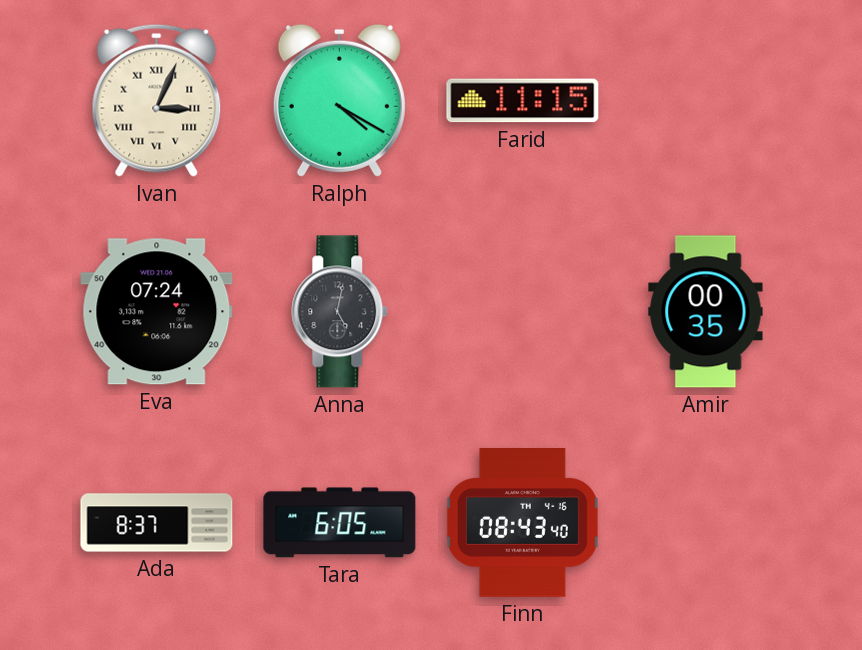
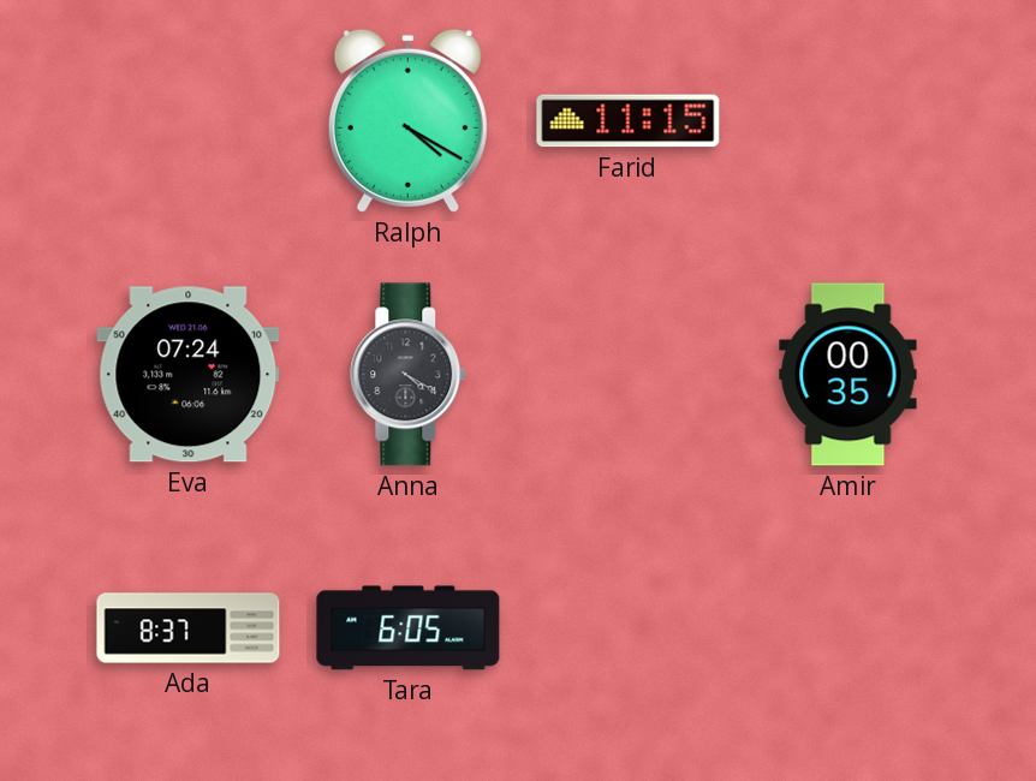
Ivan: 3:04 -> none (157, 100)
Anna: 5:02 -> 4:20 (409, 375)
Finn: 08:43 -> none (522, 523)
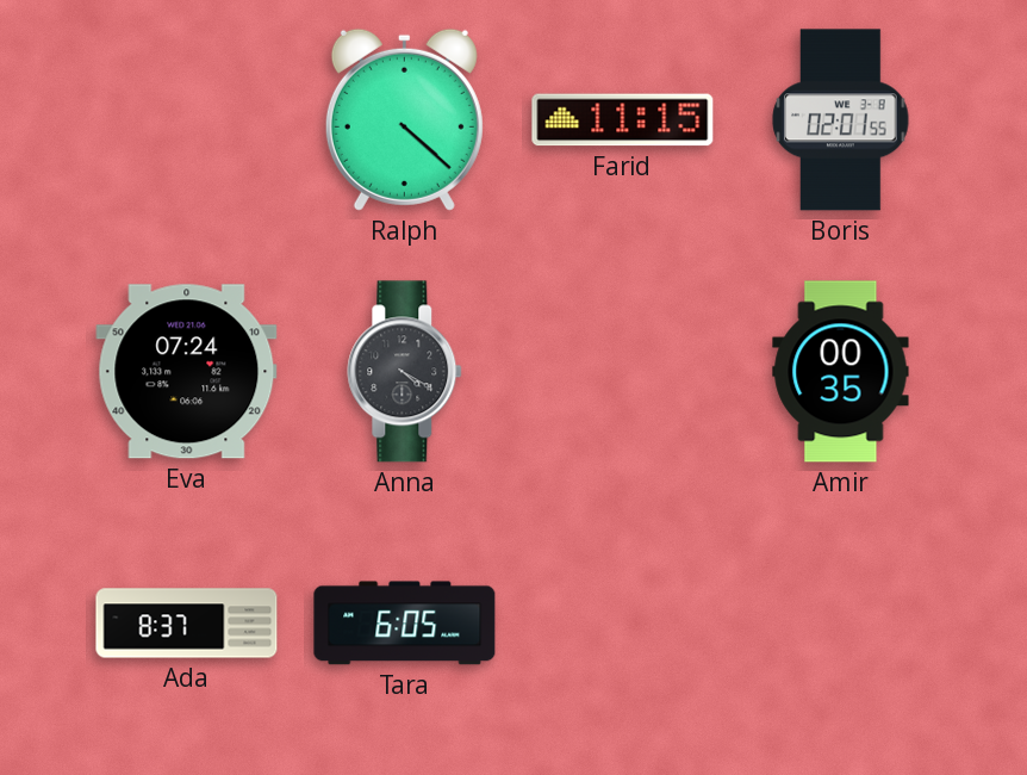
Ralph: 4:20 -> 4:22 (404, 119)
Boris: none -> 02:01 (841, 120)
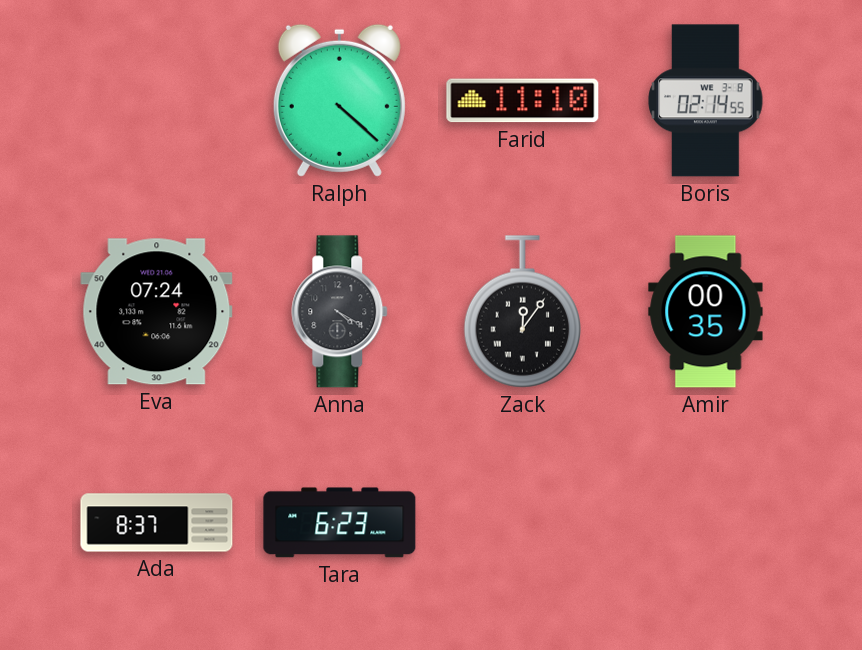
Farid: 11:15 -> 11:10 (523, 101)
Boris: 02:01 -> 02:14 (706, 101)
Zack: none -> 12:06 (522, 312)
Tara: 6:05 -> 6:23 (340, 523)
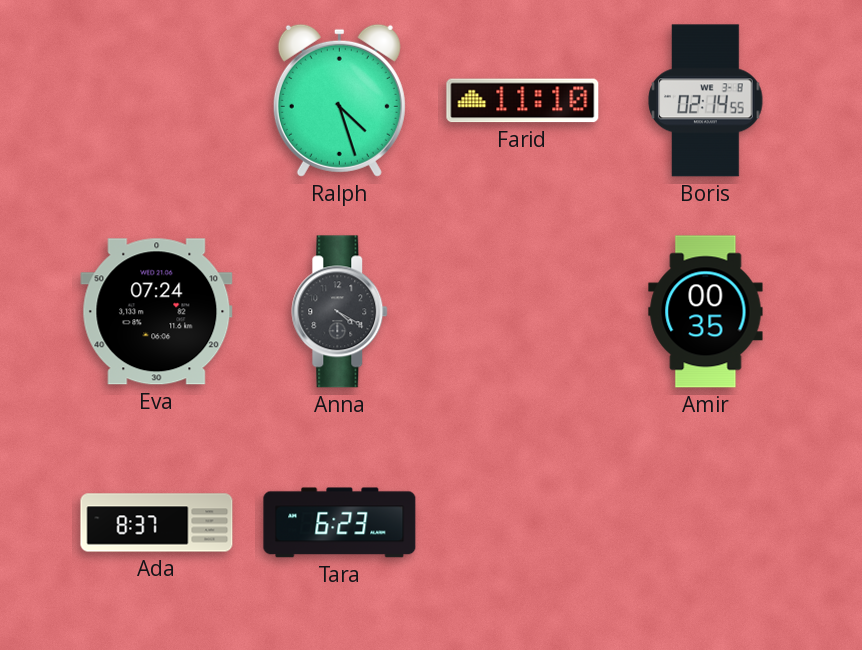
Ralph: 4:22 -> 4:27 (339, 100)
Zack: 12:06 -> none (522, 312)
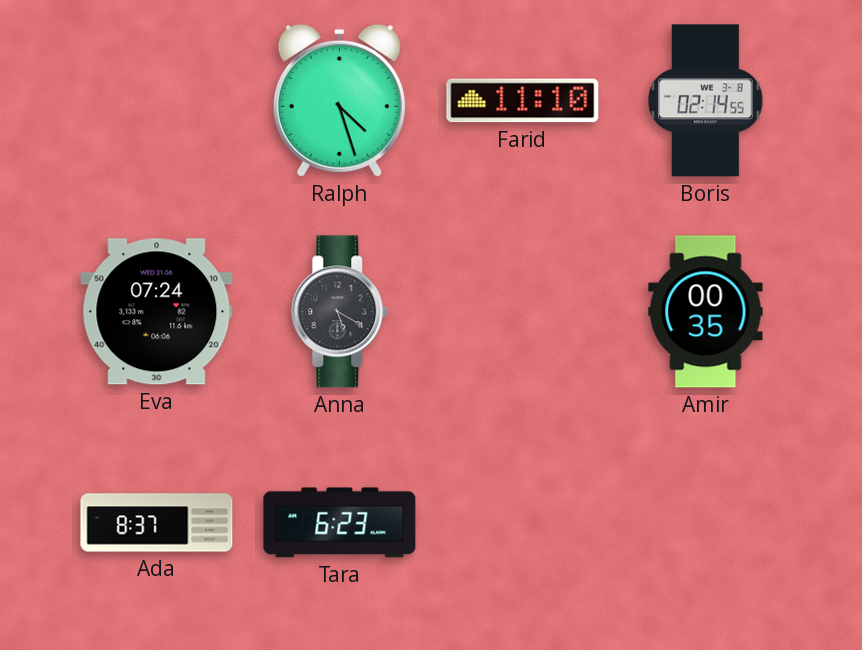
Anna: 4:20 -> 5:20 (340, 312)
